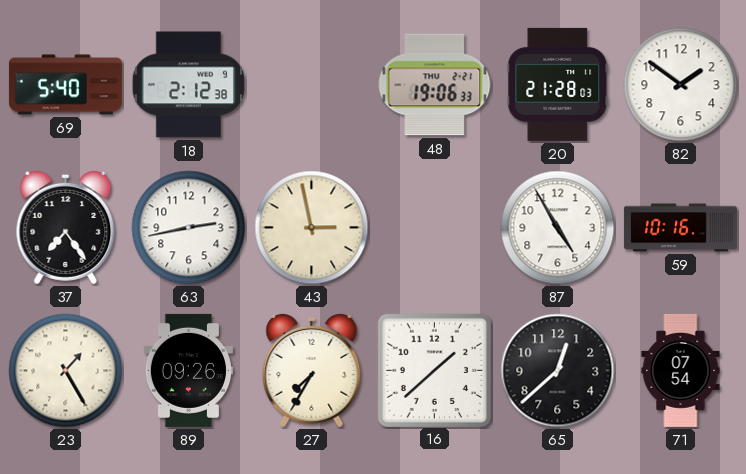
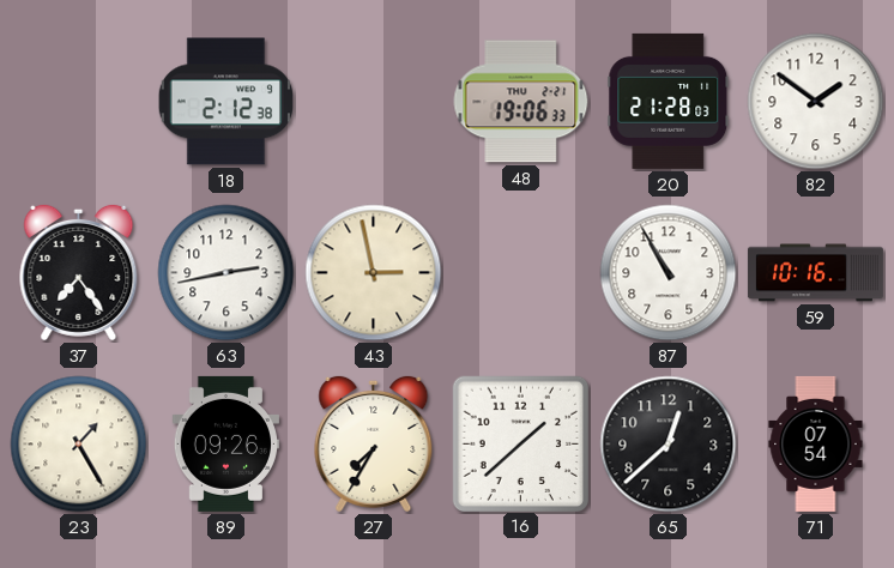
69: 5:40 -> none (65, 85)
87: 4:55 -> 10:55 (669, 273)
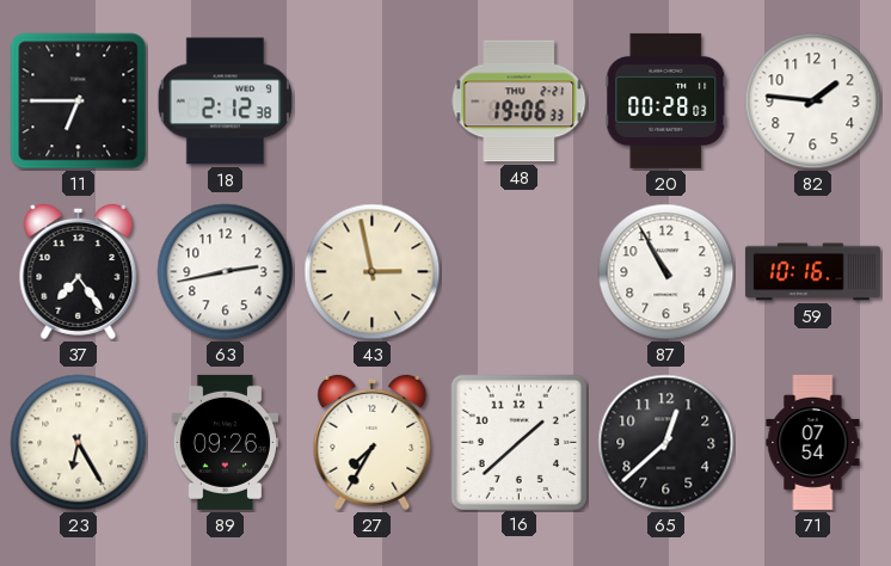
11: none -> 6:45 (79, 101)
20: 21:28 -> 00:28 (666, 100)
82: 1:51 -> 1:46 (813, 101)
23: 1:25 -> 6:25 (79, 443)
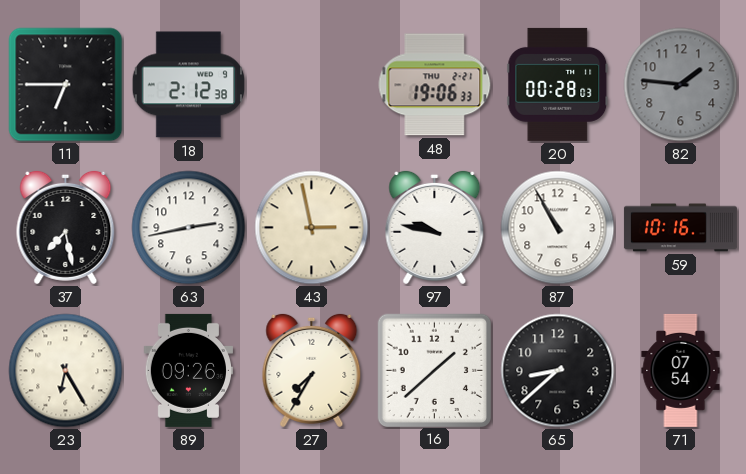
82 dial: white -> grey (681, 85)
37: 7:24 -> 7:28 (66, 227)
97: none -> 9:47 (435, 227)
65: 12:38 -> 8:38 (558, 371)
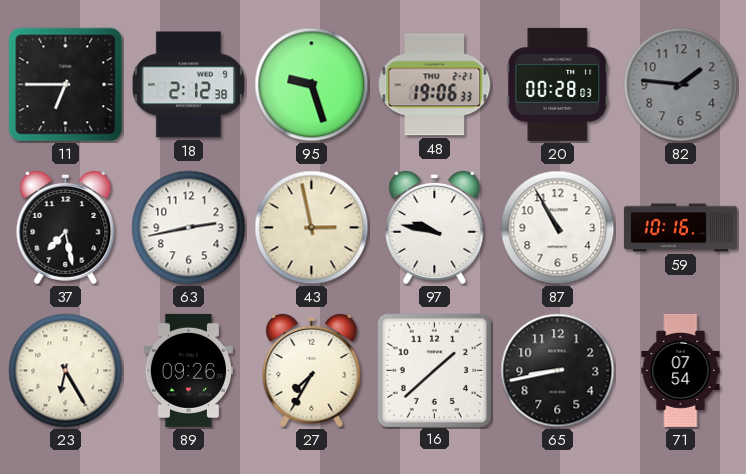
95: none -> 9:27 (312, 85)
65: 8:38 -> 8:43 (558, 371)
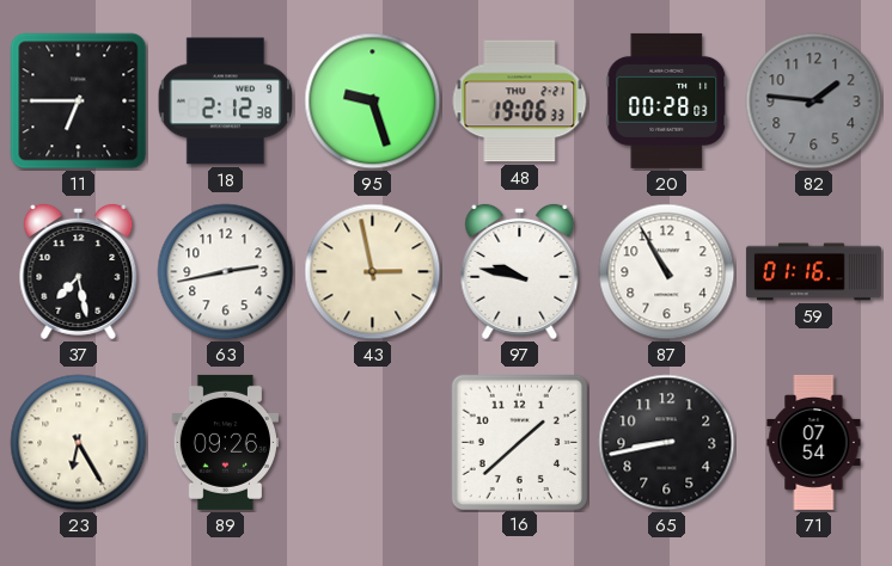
59: 10:16 -> 01:16 (813, 272)
27: 7:35 -> none (312, 370)
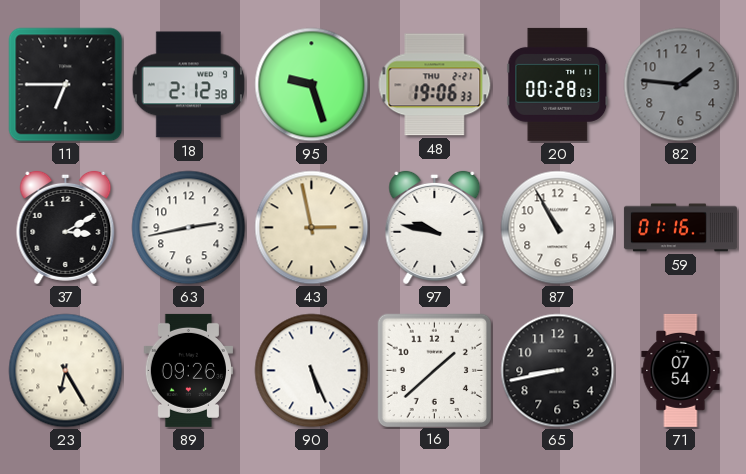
37: 7:28 -> 3:10 (66, 227)
90: none -> 5:26 (312, 371)
